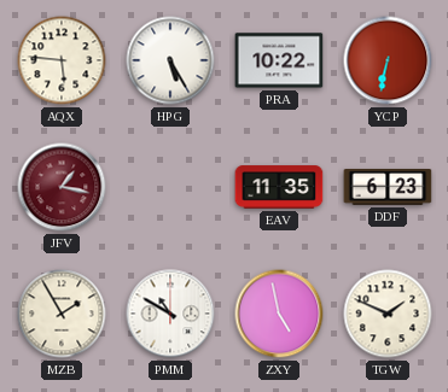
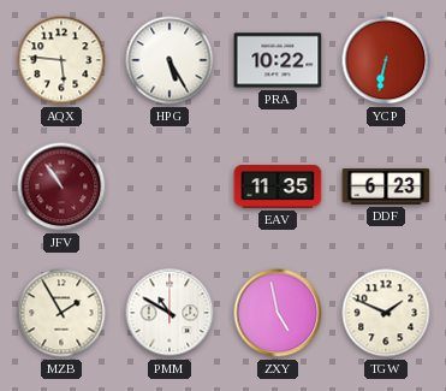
JFV: 1:17 -> 10:54 (61, 186)
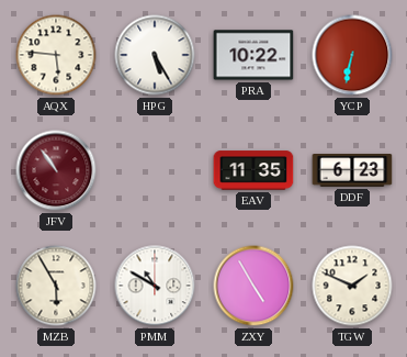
MZB: 1:55 -> 5:55 (56, 286)
ZXY: 4:58 -> 4:55 (253, 286)
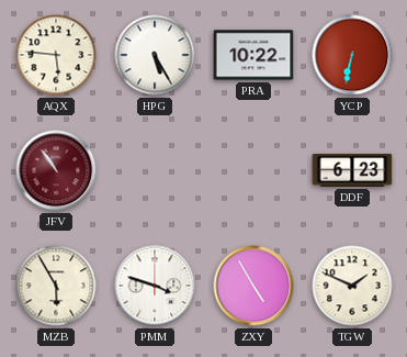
EAV: 11:35 -> none (253, 170)
PMM: 10:50 -> 3:48 (155, 286)
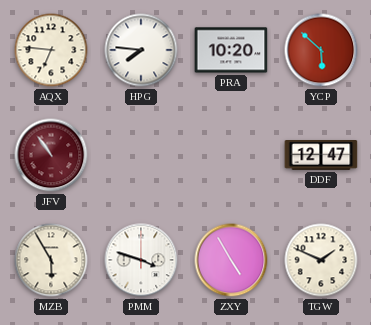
AQX: 5:46 -> 6:46 (51, 50)
HPG: 5:25 -> 7:46 (141, 50)
PRA: 10:22 -> 10:20 (231, 50)
YCP: 6:32 -> 5:52 (321, 50)
DDF: 6:23 -> 12:47 (321, 156)
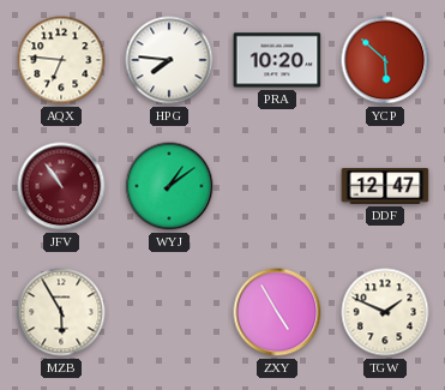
WYJ: none -> 1:09 (169, 186)
PMM: 3:48 -> none (141, 260)
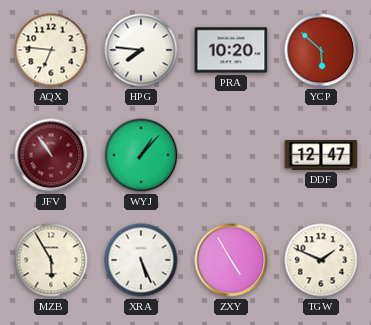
WYJ: 1:09 -> 1:07 (141, 155)
XRA: none -> 5:26 (141, 260)
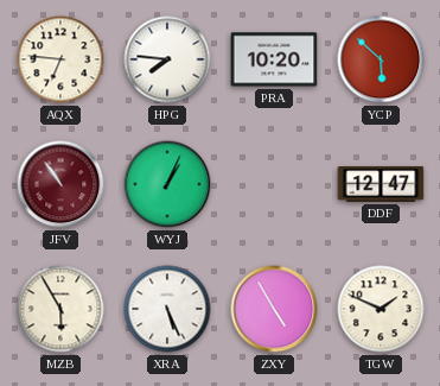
WYJ: 1:07 -> 1:04 (167, 184)
